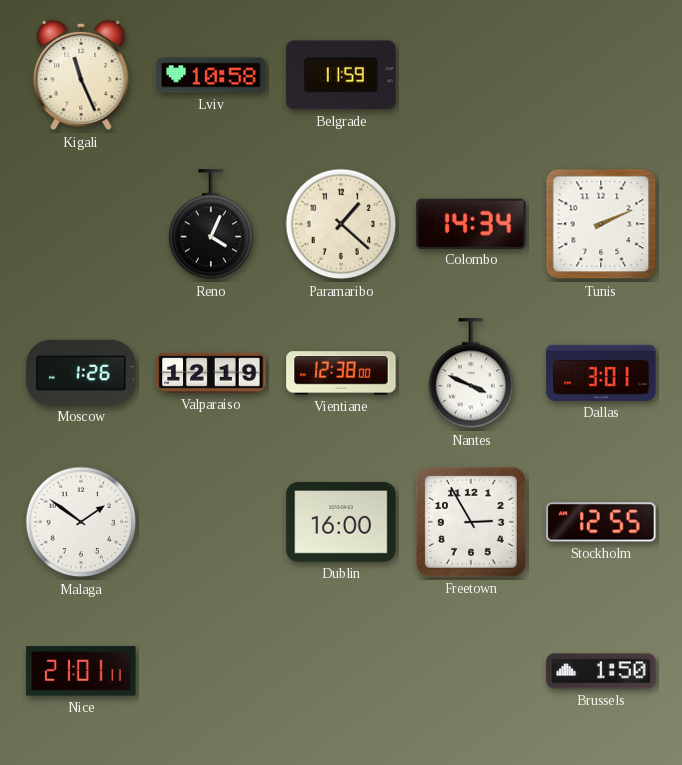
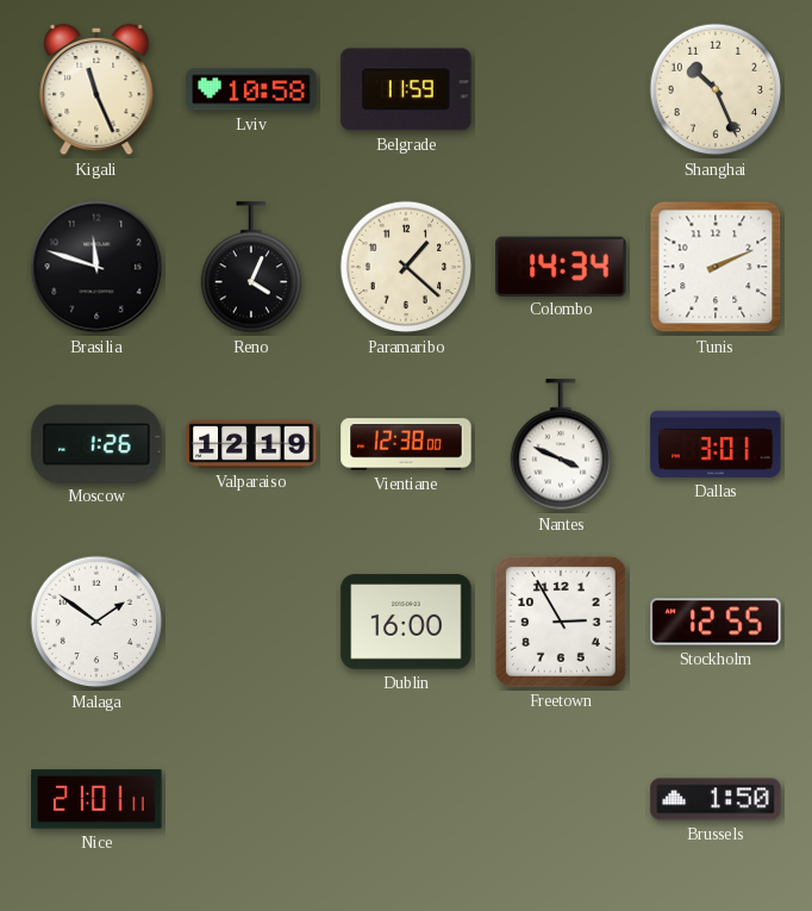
Shanghai: none -> 10:26 (716, 89)
Brasilia: none -> 11:48 (96, 267)
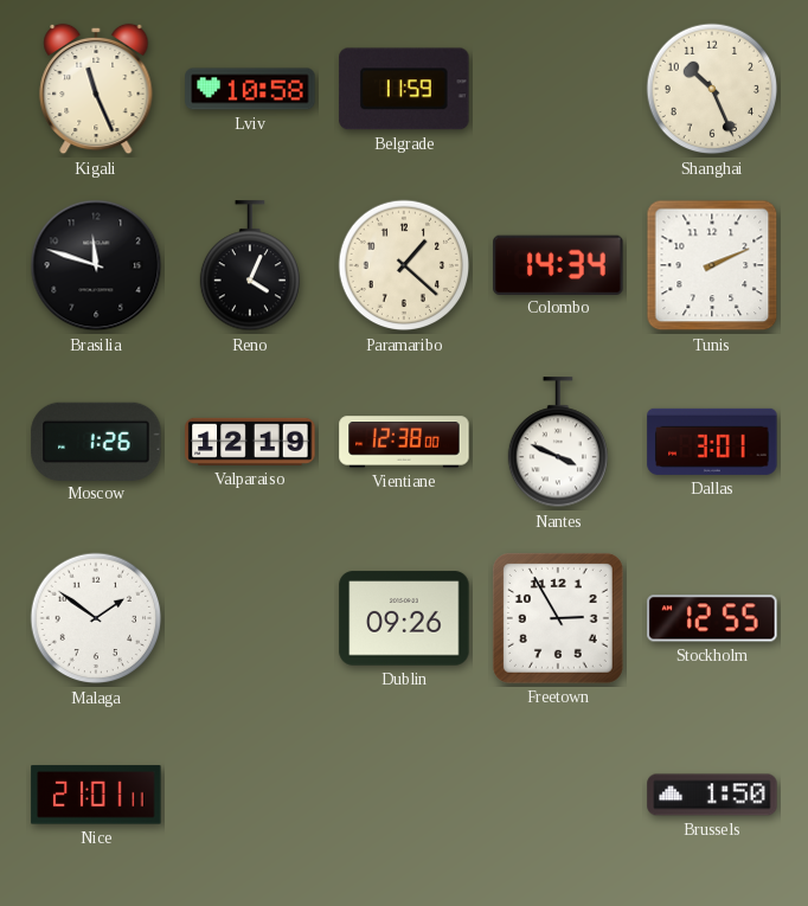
Dublin: 16:00 -> 09:26 (404, 618)
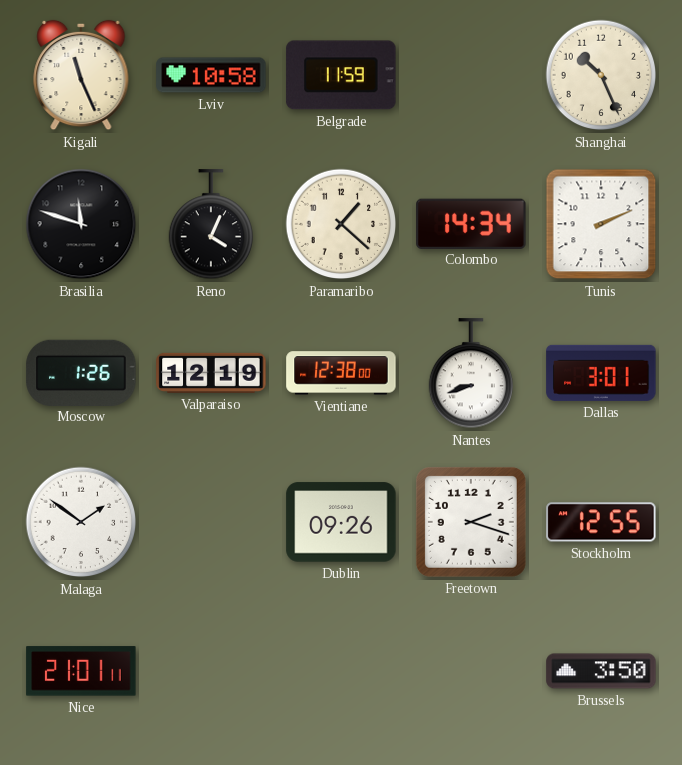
Nantes: 3:49 -> 8:42 (470, 374)
Freetown: 2:55 -> 2:18 (471, 522)
Brussels: 1:50 -> 3:50 (601, 671)
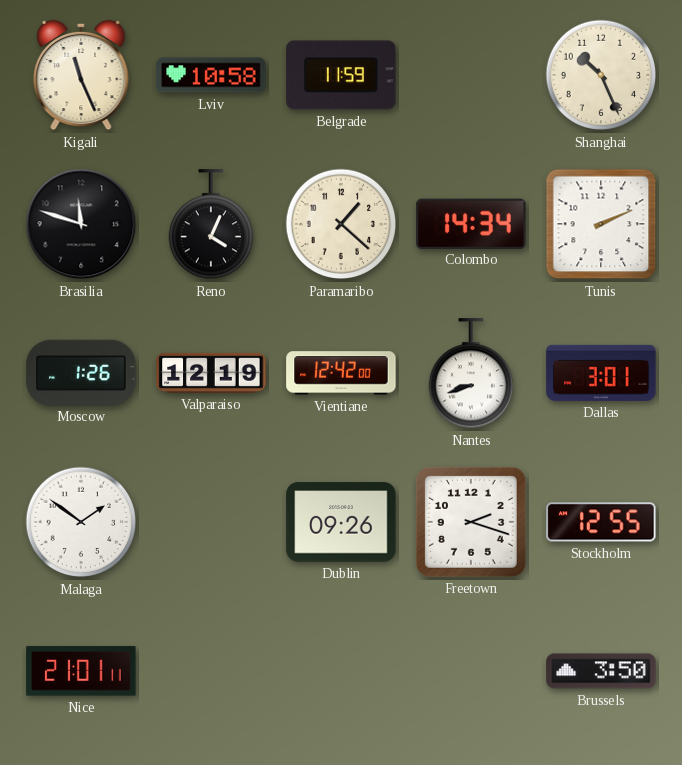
Vientiane: 12:38 -> 12:42 (341, 373)
